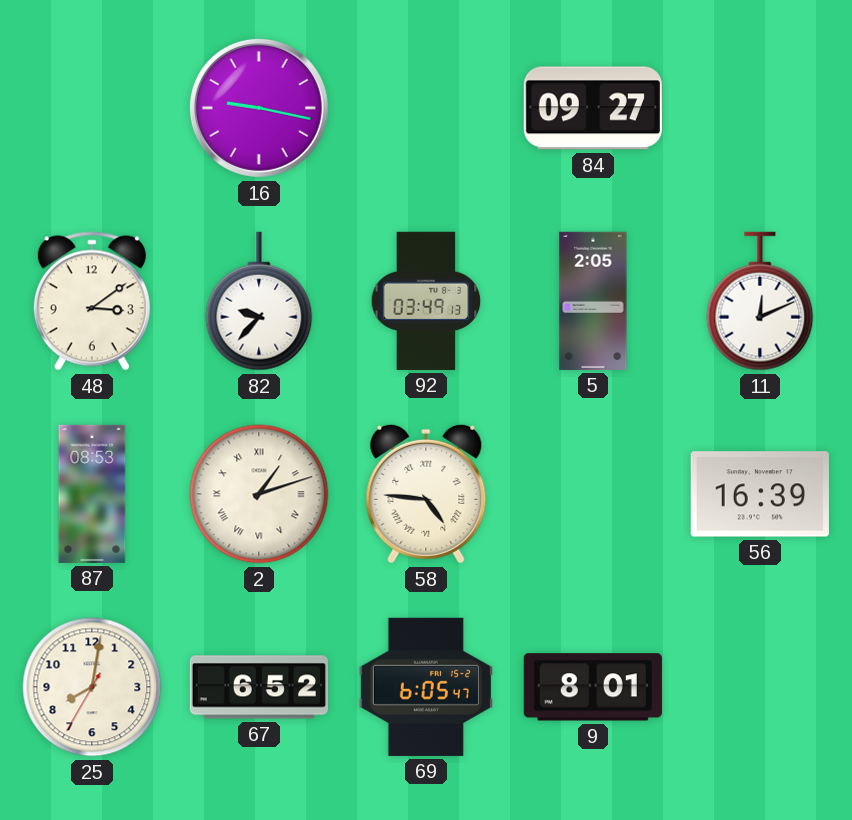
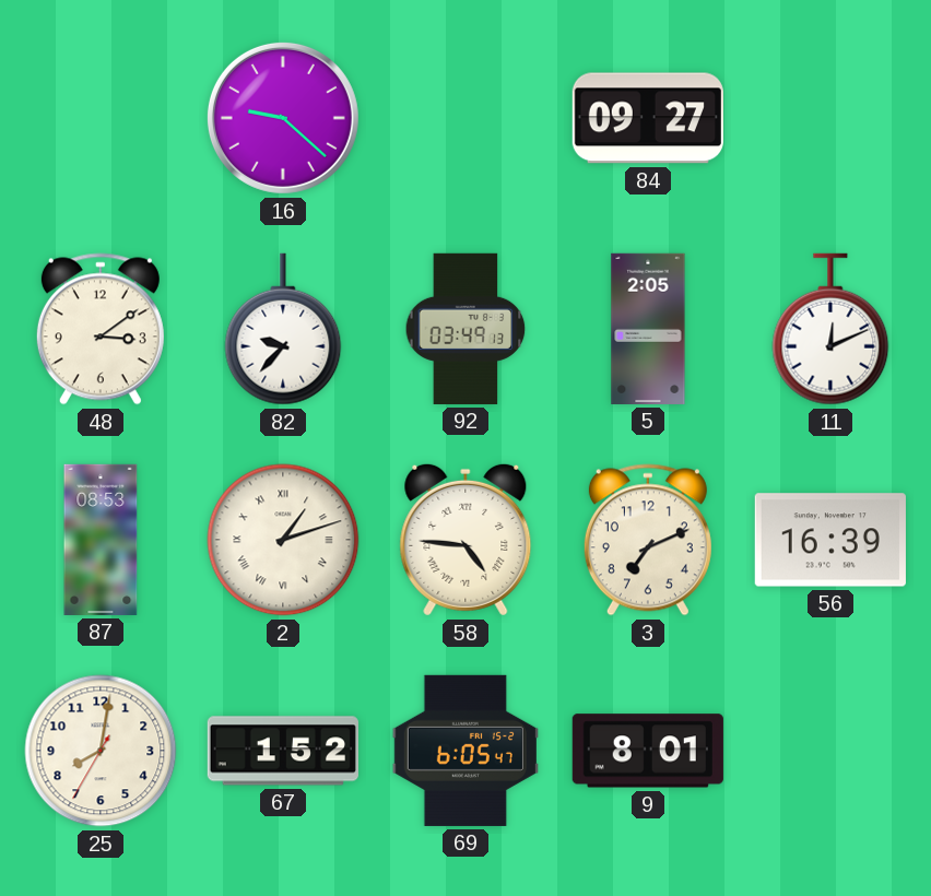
16: 9:17 -> 9:22 (283, 118)
3: none -> 7:11 (648, 540)
67: 6:52 -> 1:52 (283, 751)
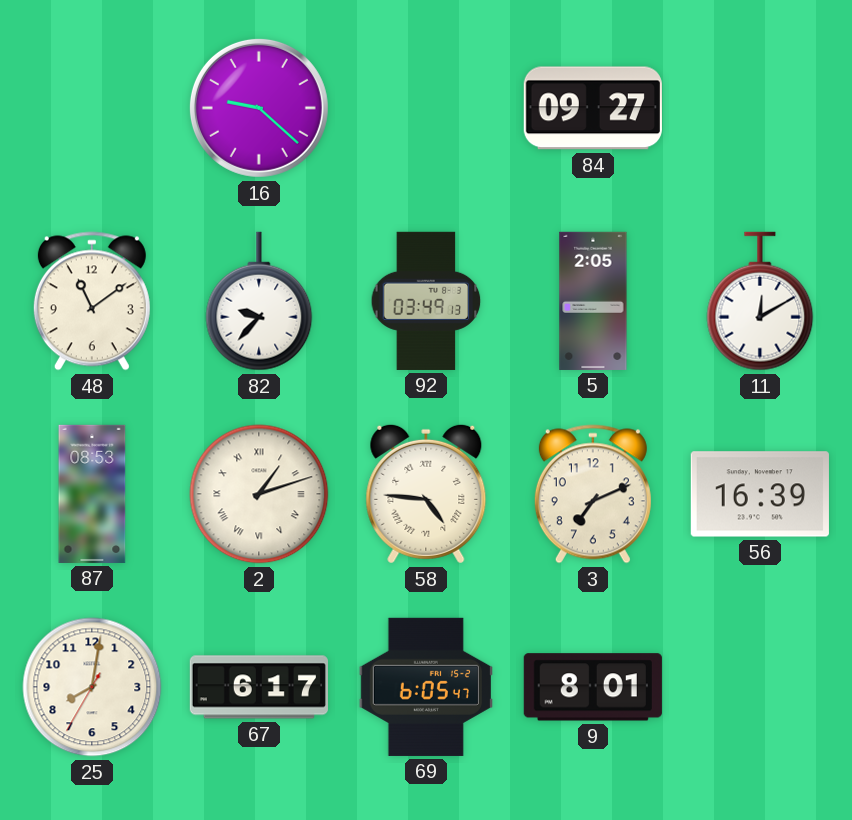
48: 3:09 -> 11:09 (92, 301)
11: 12:11 -> 12:10 (760, 301)
67: 1:52 -> 6:17 (259, 687)
